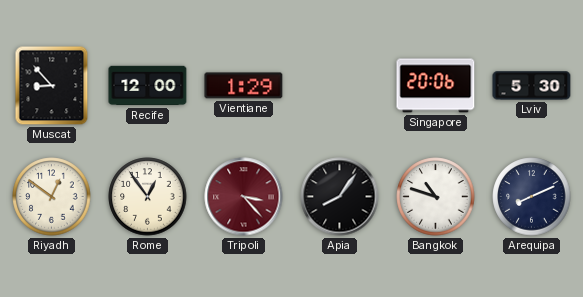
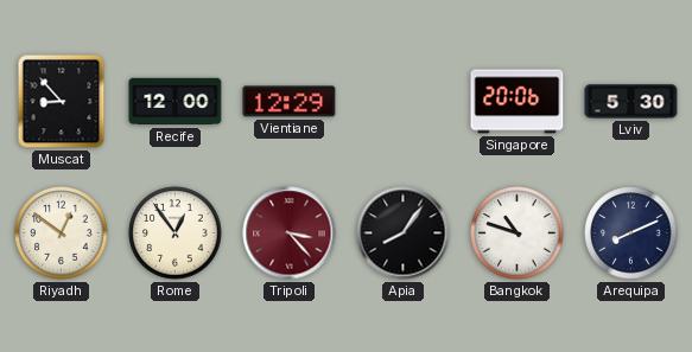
Vientiane: 1:29 -> 12:29 (290, 102)
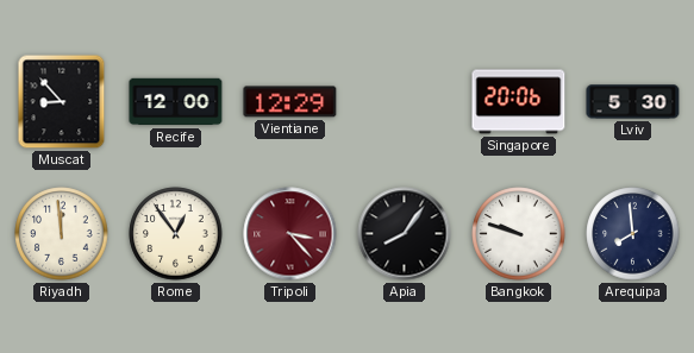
Riyadh: 12:51 -> 11:59 (62, 234)
Bangkok: 10:48 -> 9:48 (519, 234)
Arequipa: 8:11 -> 7:59 (633, 234)
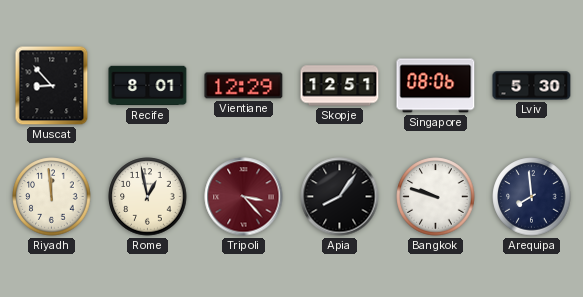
Recife: 12:00 -> 8:01 (148, 86)
Skopje: none -> 12:51 (340, 86)
Singapore: 20:06 -> 08:06 (436, 86)
Rome: 12:54 -> 12:58 (148, 197)
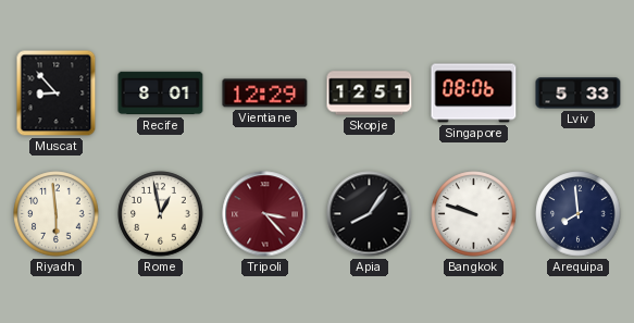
Lviv: 5:30 -> 5:33 (579, 94)
Riyadh: 11:59 -> 5:59 (57, 214)
